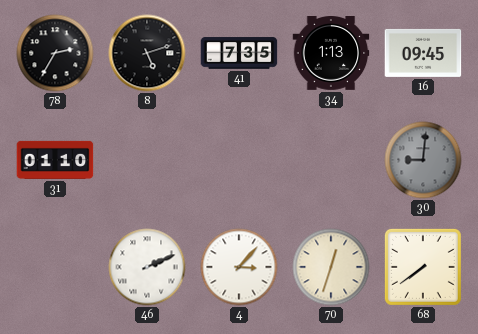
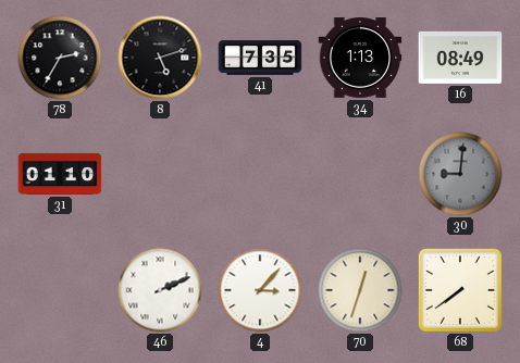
16: 09:45 -> 08:49 (460, 58)
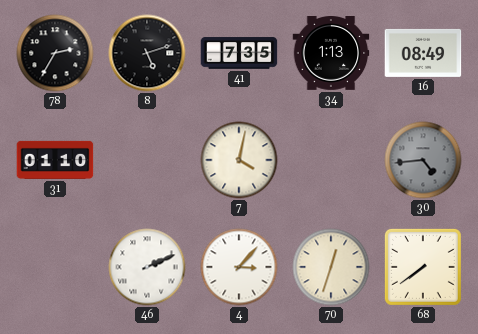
7: none -> 4:02 (239, 160)
30: 9:01 -> 4:44 (423, 160)
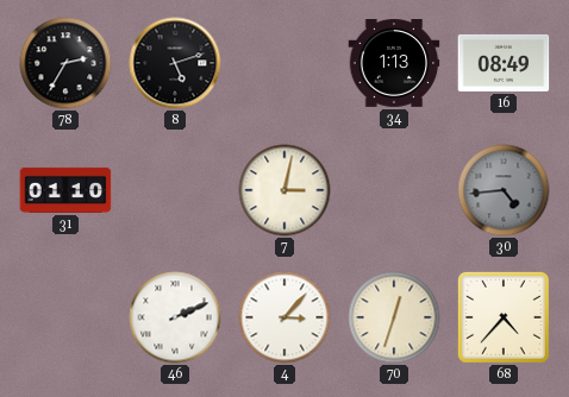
41: 7:35 -> none (239, 53)
7: 4:02 -> 3:02 (284, 190)
68: 7:39 -> 4:37 (504, 317)
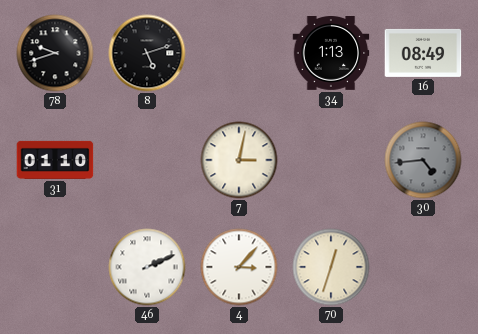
78: 2:35 -> 9:42 (55, 53)
68: 4:37 -> none (504, 317)
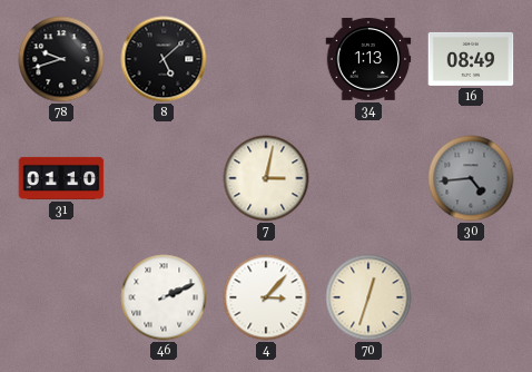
8: 5:12 -> 5:08 (164, 59)
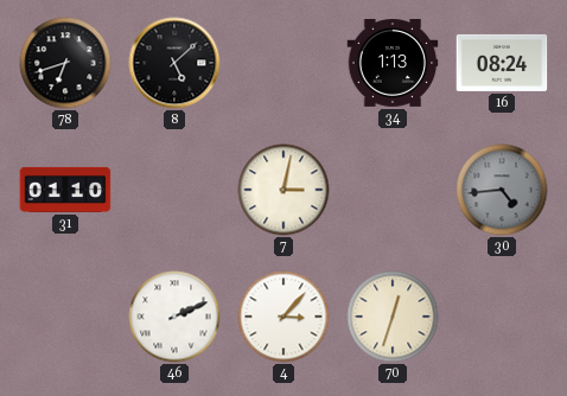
78: 9:42 -> 6:42 (65, 63)
16: 08:49 -> 08:24 (502, 63)
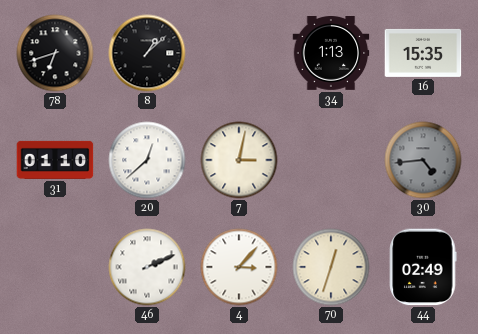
8: 5:08 -> 1:08 (147, 53)
16: 08:24 -> 15:35 (423, 53)
20: none -> 12:38 (147, 160)
44: none -> 02:49 (423, 267)
